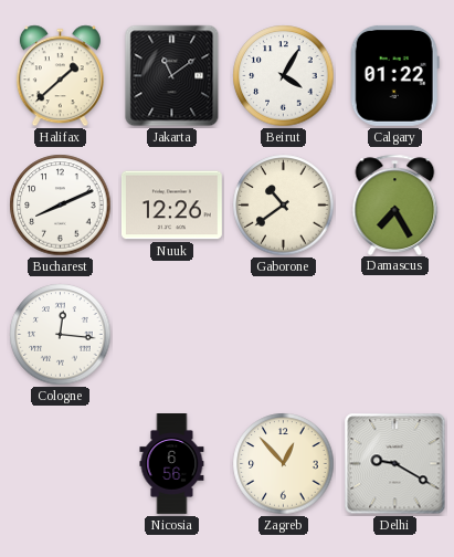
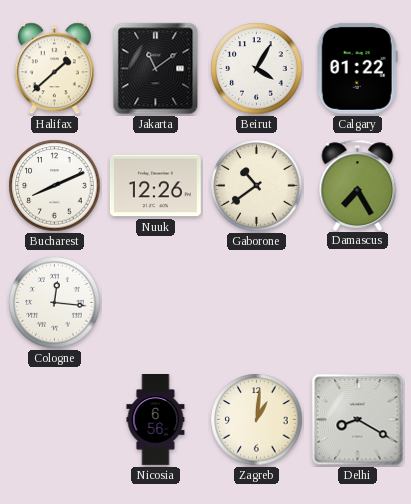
Zagreb: 12:53 -> 1:01 (257, 420)
Delhi: 9:20 -> 8:20 (358, 420)
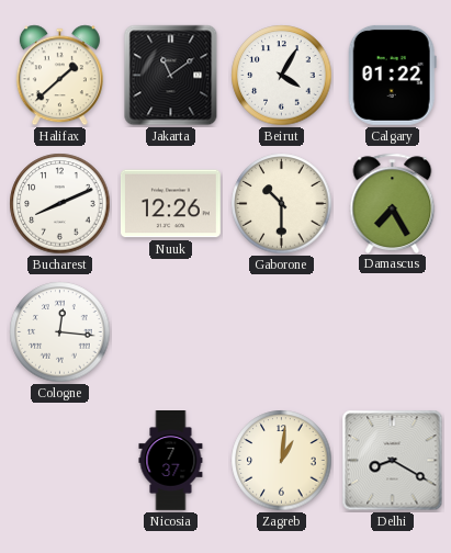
Gaborone: 10:39 -> 10:30 (282, 204)
Nicosia: 6:56 -> 7:37 (171, 461)
